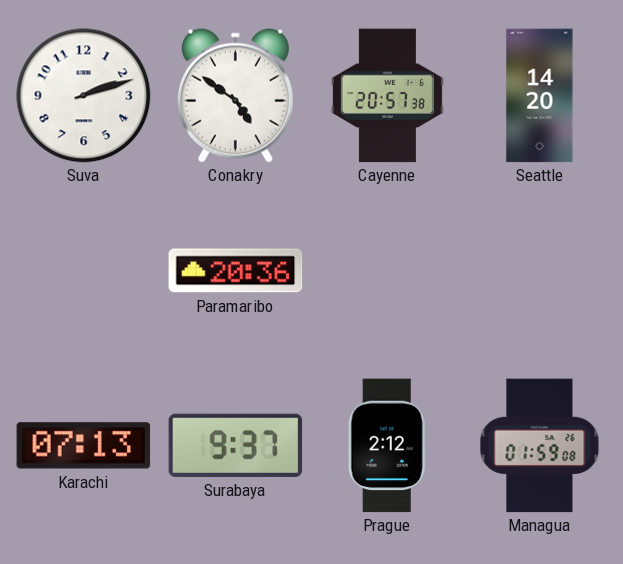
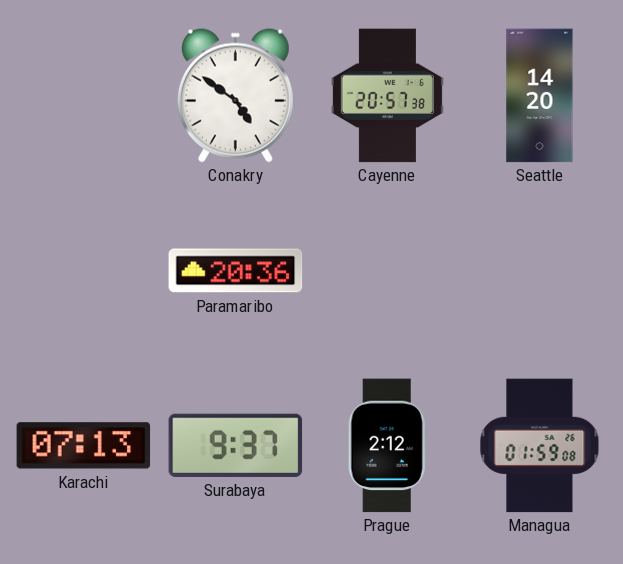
Suva: 2:12 -> none (84, 96)
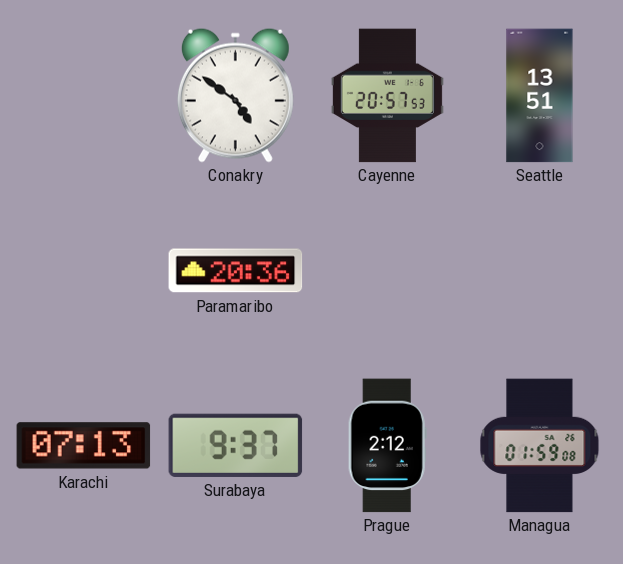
Cayenne: 20:57:38 -> 20:57:53 (387, 96)
Seattle: 14:20 -> 13:51 (540, 96)
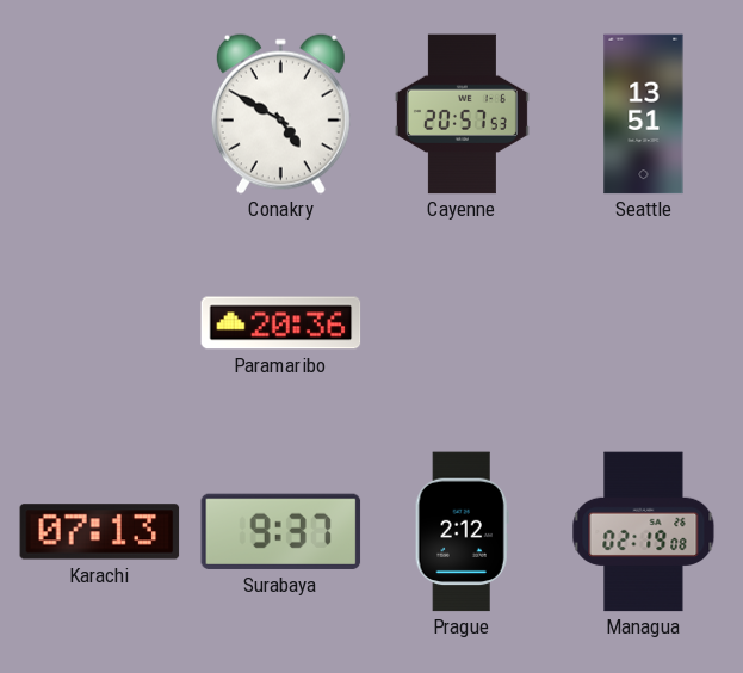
Conakry: 4:51 -> 4:50 (280, 113)
Managua: 01:59 -> 02:19 (644, 532)
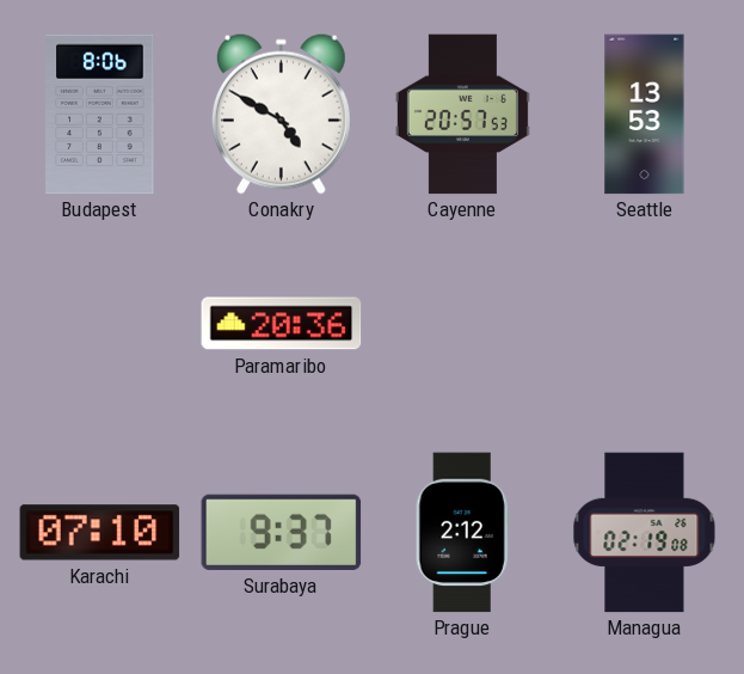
Budapest: none -> 8:06 (100, 115)
Seattle: 13:51 -> 13:53 (645, 115)
Karachi: 07:13 -> 07:10 (100, 533)
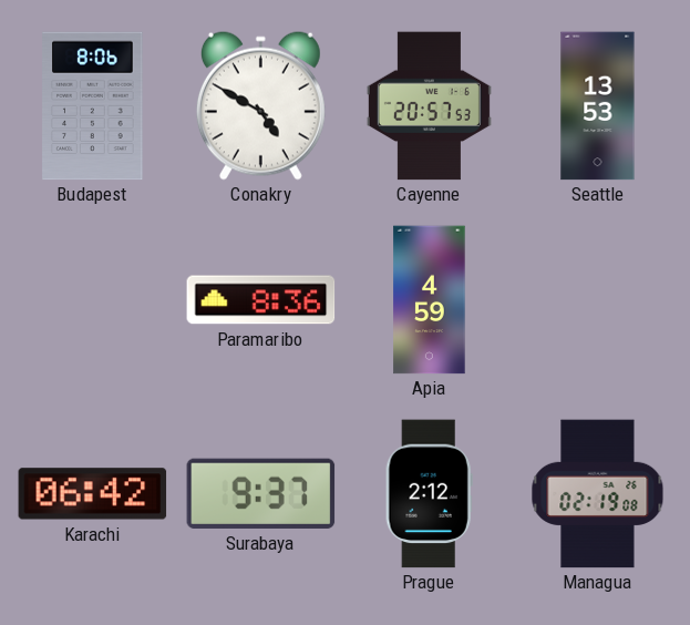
Paramaribo: 20:36 -> 8:36 (261, 300)
Apia: none -> 4:59 (430, 300)
Karachi: 07:10 -> 06:42 (93, 494)
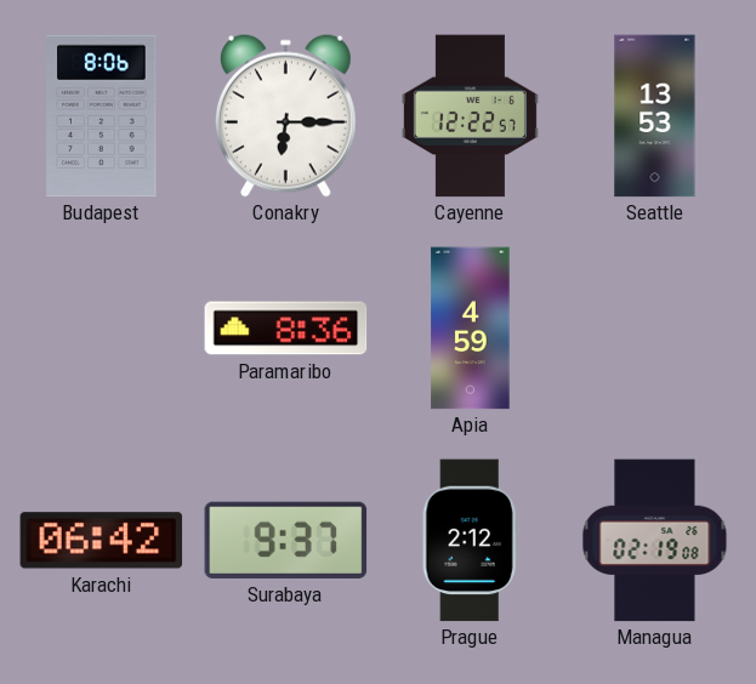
Conakry: 4:50 -> 6:15 (285, 115)
Cayenne: 20:57 -> 12:22 (470, 116)
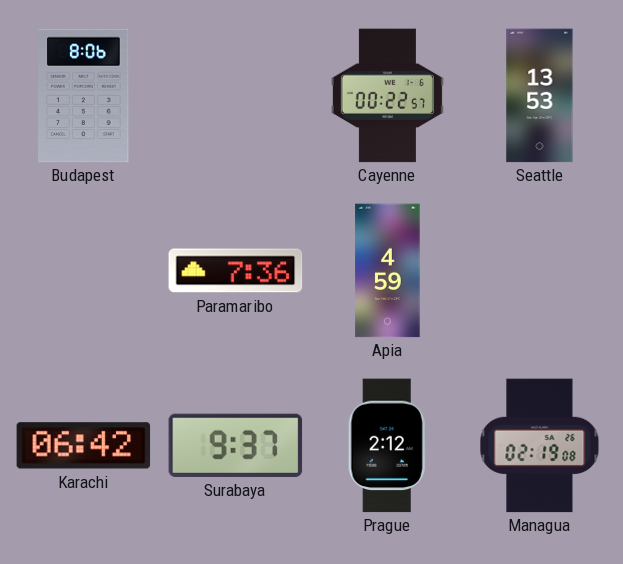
Conakry: 6:15 -> none (285, 115)
Cayenne: 12:22 -> 00:22 (387, 96)
Paramaribo: 8:36 -> 7:36 (236, 271)
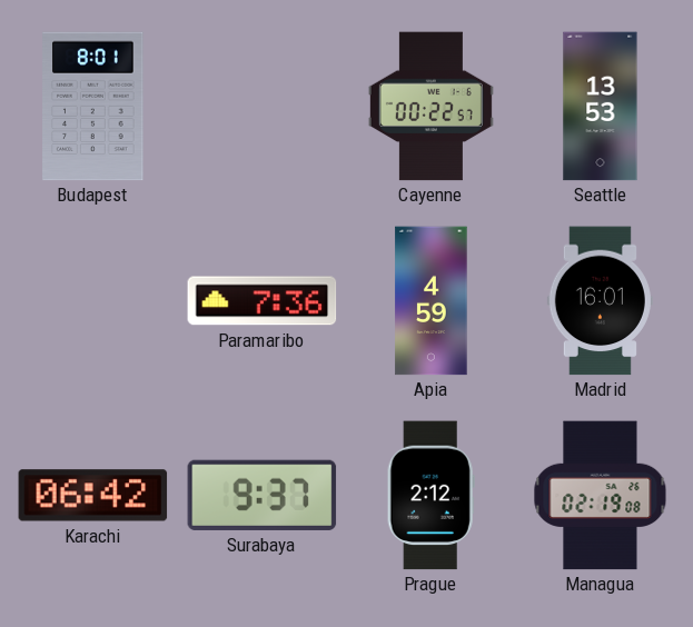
Budapest: 8:06 -> 8:01 (93, 107)
Madrid: none -> 16:01 (600, 301)
